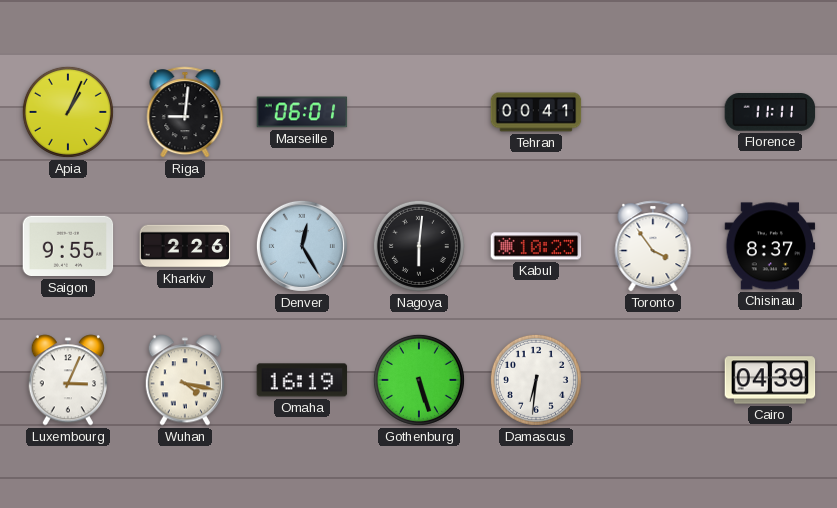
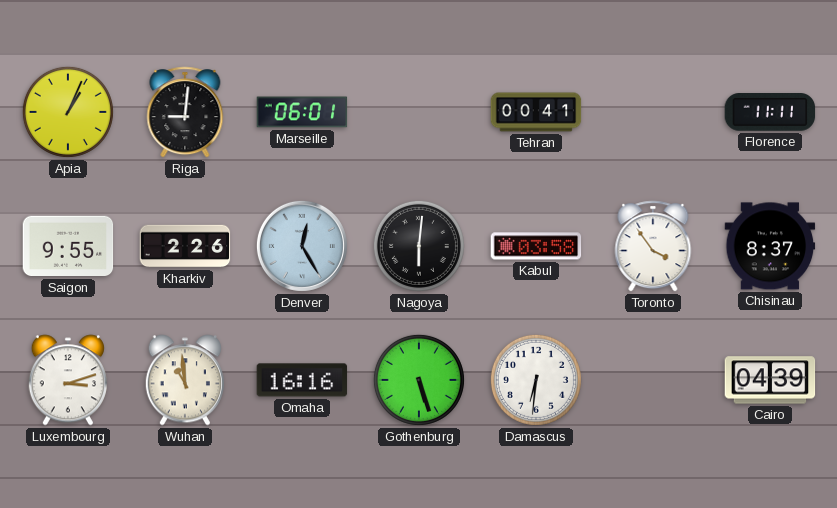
Kabul: 10:23 -> 03:58 (536, 246)
Luxembourg: 3:04 -> 3:12 (67, 380)
Wuhan: 4:17 -> 10:59 (184, 380)
Omaha: 16:19 -> 16:16 (302, 380)
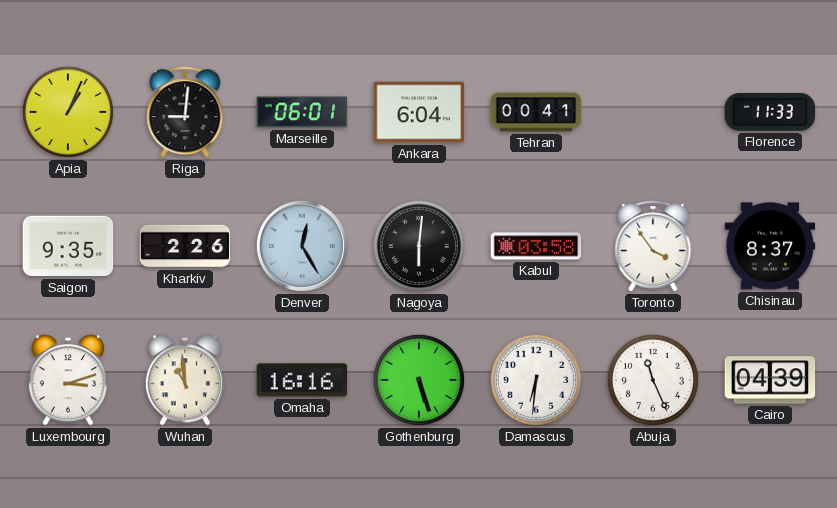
Ankara: none -> 6:04 (419, 112)
Florence: 11:11 -> 11:33 (770, 112)
Saigon: 9:55 -> 9:35 (68, 246)
Abuja: none -> 11:26 (653, 380)
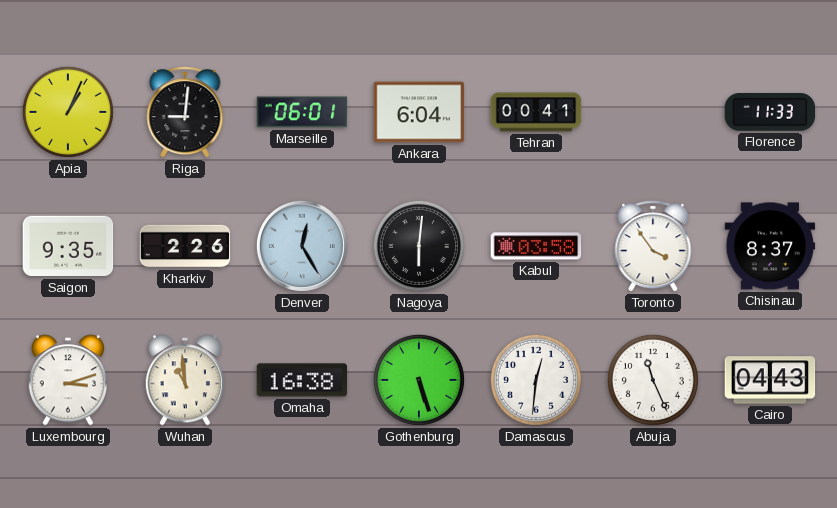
Omaha: 16:16 -> 16:38 (302, 380)
Damascus: 6:31 -> 12:31 (536, 380)
Cairo: 04:39 -> 04:43 (770, 380)
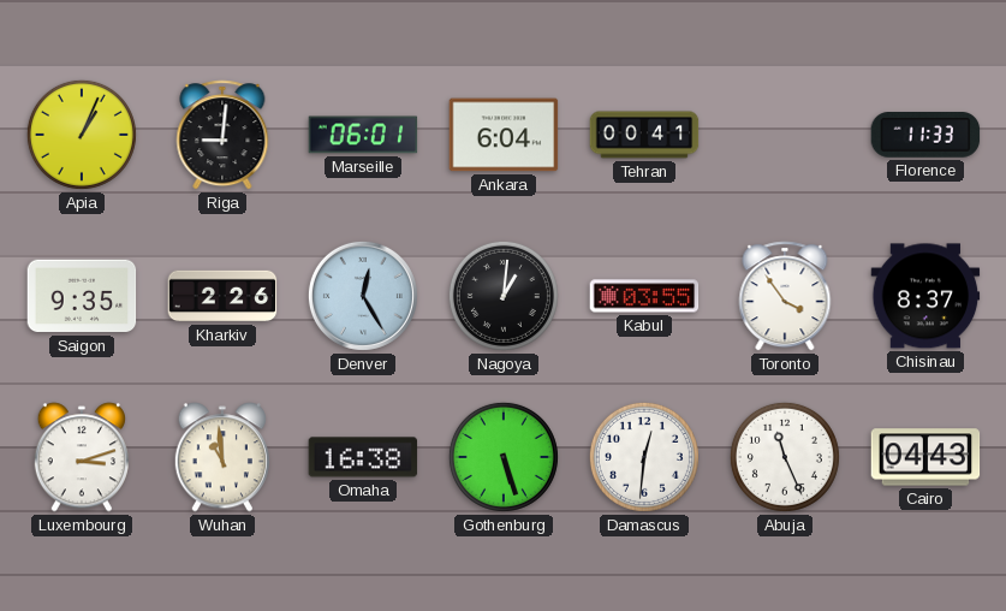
Nagoya: 6:01 -> 1:01 (504, 296)
Kabul: 03:58 -> 03:55 (644, 296)
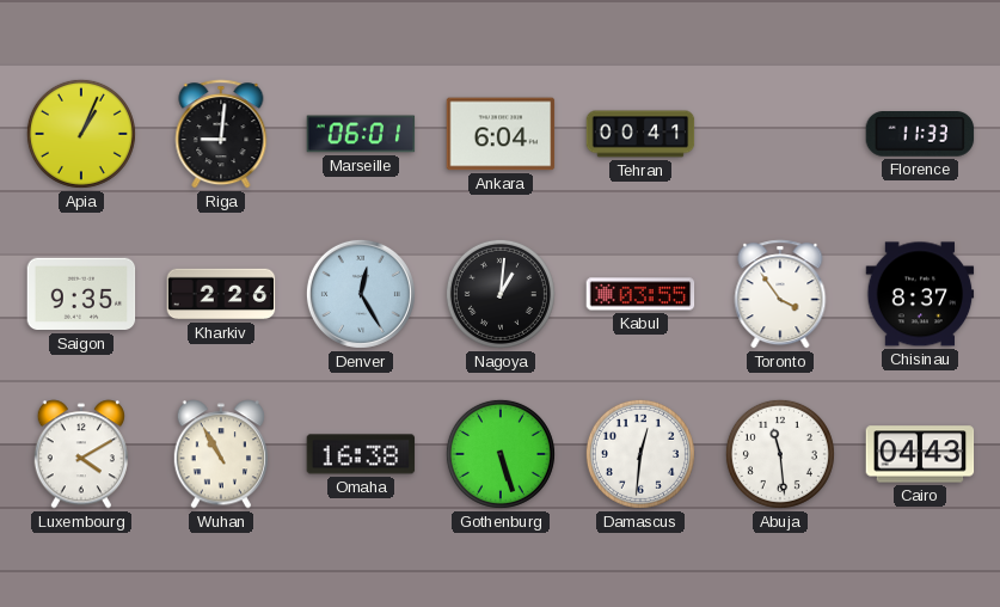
Luxembourg: 3:12 -> 4:10 (80, 454)
Wuhan: 10:59 -> 10:55 (220, 454)
Abuja: 11:26 -> 11:29 (780, 454)
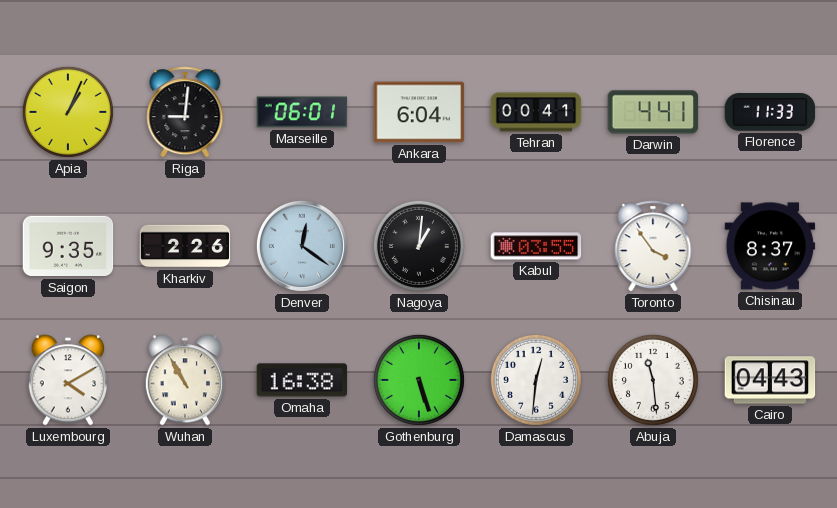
Darwin: none -> 4:41 (653, 112)
Denver: 12:25 -> 12:21 (302, 246)
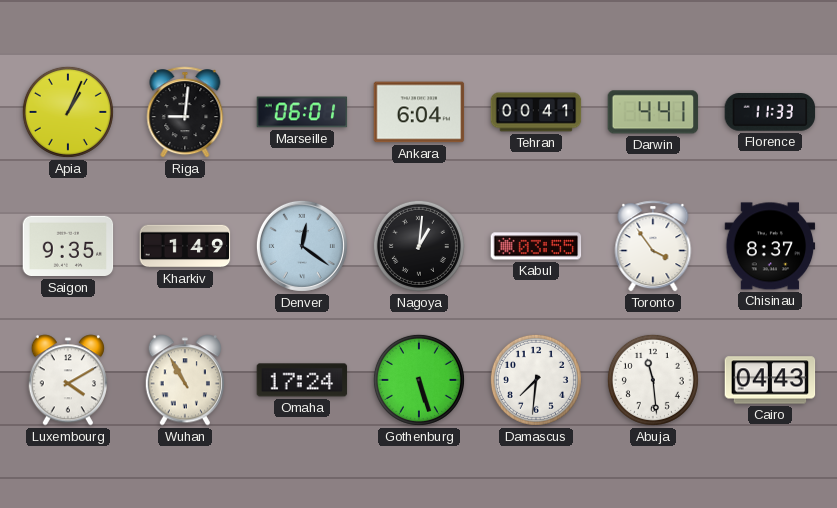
Kharkiv: 2:26 -> 1:49 (185, 246)
Omaha: 16:38 -> 17:24 (302, 380)
Damascus: 12:31 -> 7:31 (536, 380)
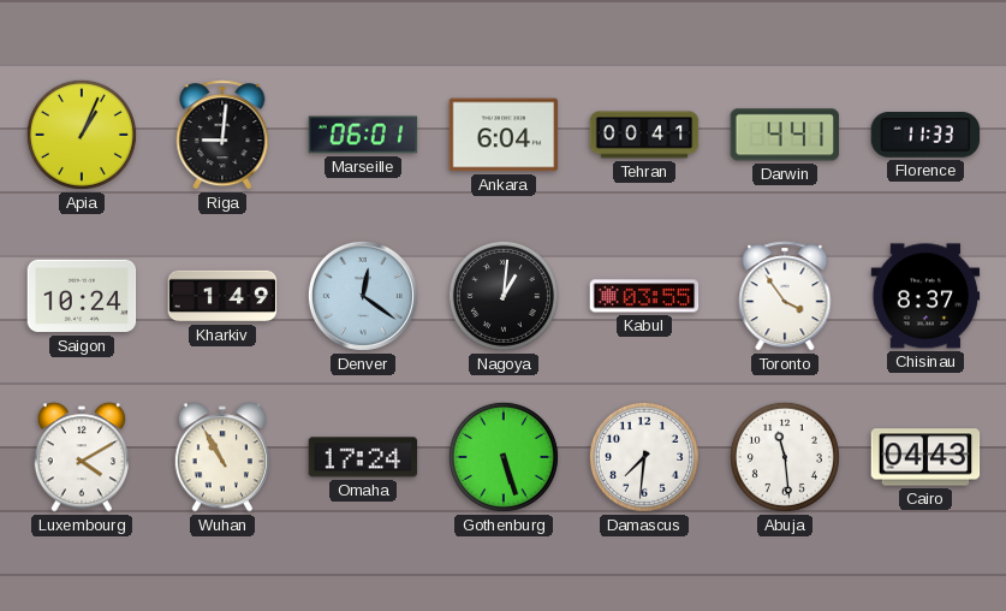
Saigon: 9:35 -> 10:24 (82, 296)
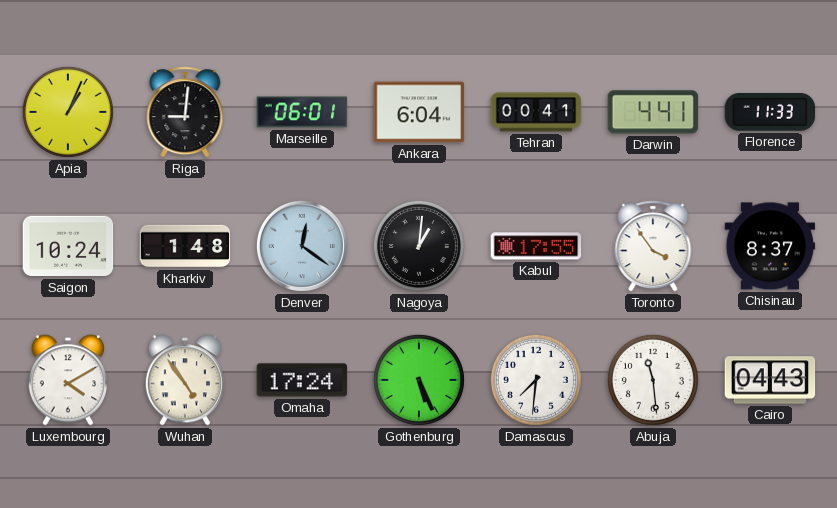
Kharkiv: 1:49 -> 1:48 (185, 246)
Kabul: 03:55 -> 17:55 (536, 246)
Wuhan: 10:55 -> 4:54 (184, 380)
Gothenburg: 5:27 -> 5:26 (419, 380)
